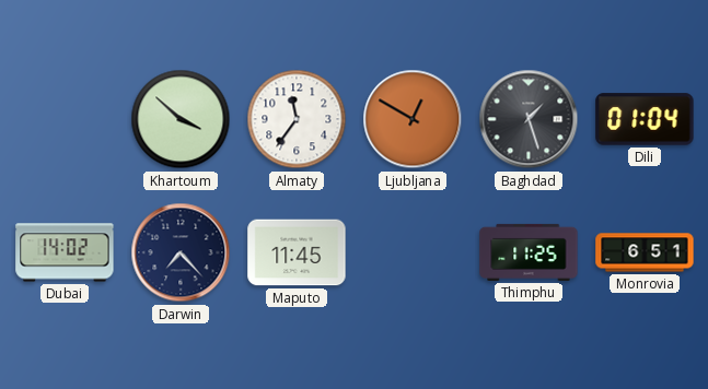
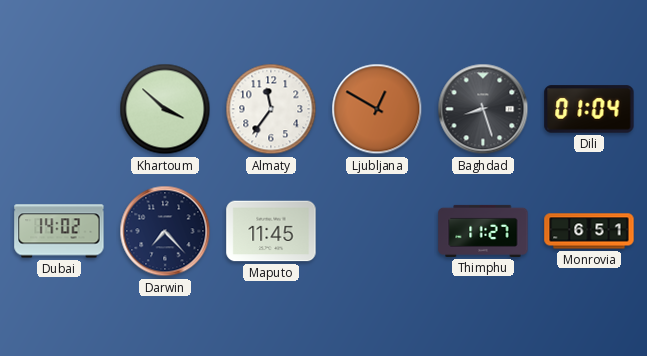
Baghdad: 1:27 -> 8:27 (483, 109)
Thimphu: 11:25 -> 11:27 (483, 231)
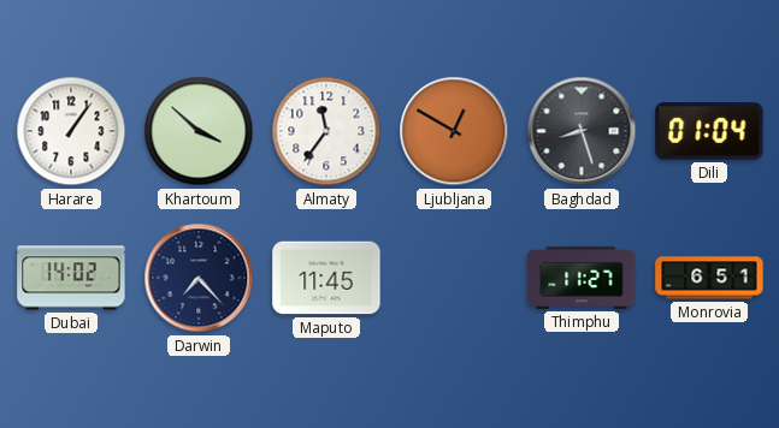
Harare: none -> 1:06 (71, 131)
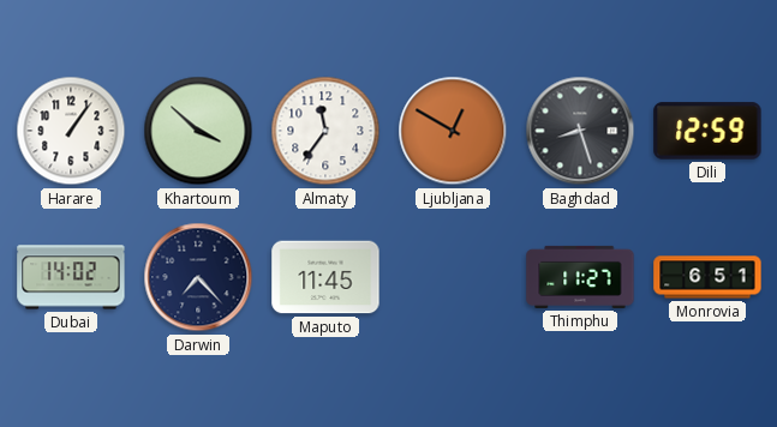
Dili: 01:04 -> 12:59 (707, 131)
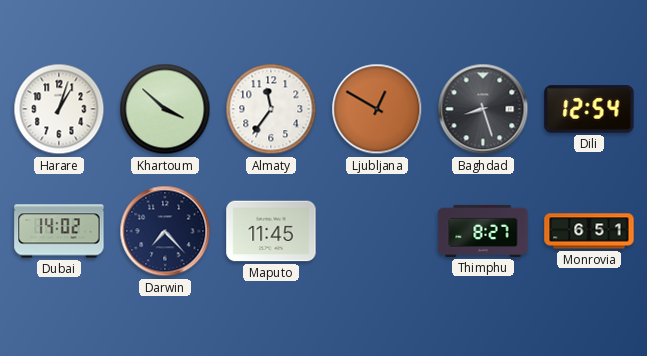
Harare: 1:06 -> 1:03 (59, 109)
Dili: 12:59 -> 12:54 (589, 109)
Thimphu: 11:27 -> 8:27 (483, 231)
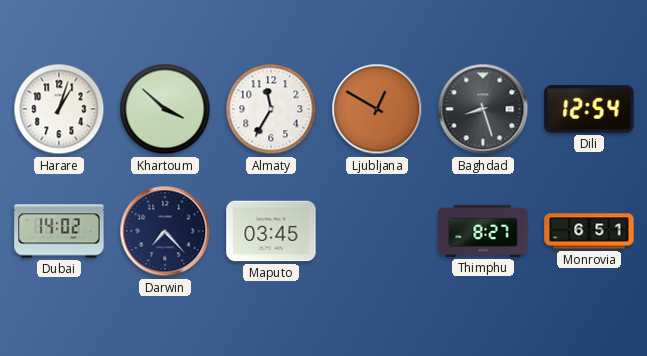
Almaty: 11:36 -> 11:35 (271, 109)
Maputo: 11:45 -> 03:45 (271, 231)
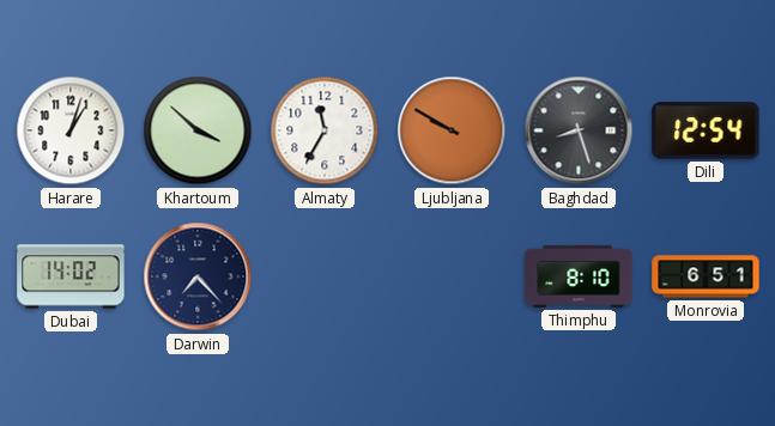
Ljubljana: 12:50 -> 9:50 (452, 130)
Maputo: 03:45 -> none (271, 231)
Thimphu: 8:27 -> 8:10 (579, 276)
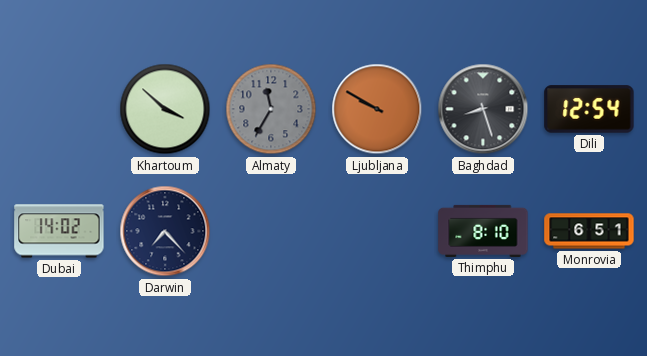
Harare: 1:03 -> none (71, 130)
Almaty dial: white -> grey (271, 109)
